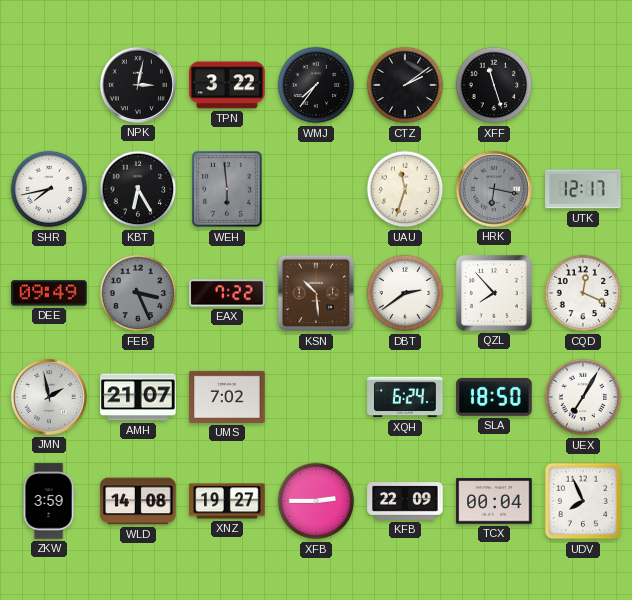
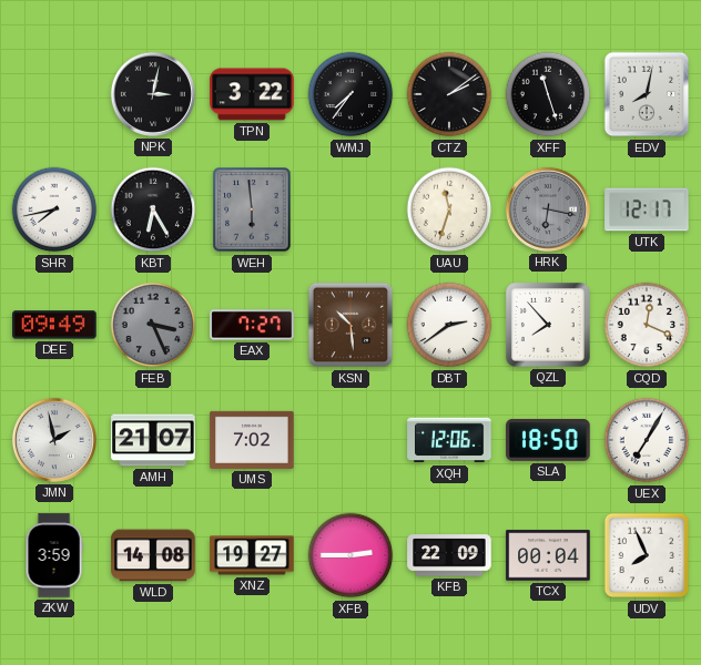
EDV: none -> 8:02 (647, 94)
EAX: 7:22 -> 7:27 (252, 325)
XQH: 6:24 -> 12:06 (449, 440)
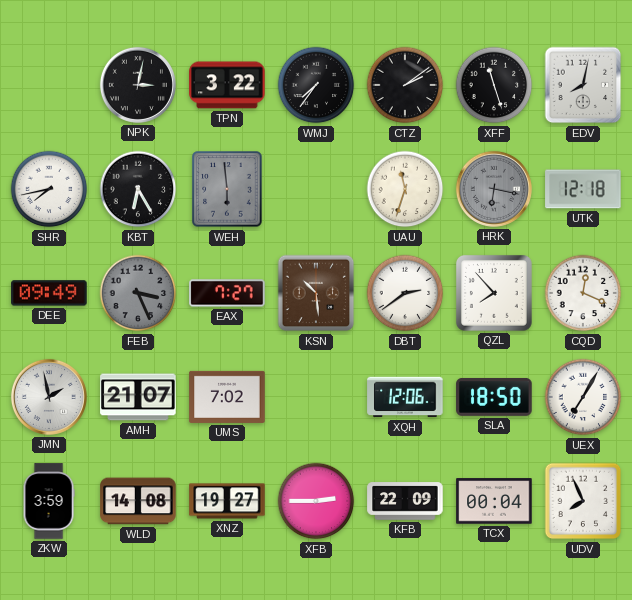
UTK: 12:17 -> 12:18 (583, 189)
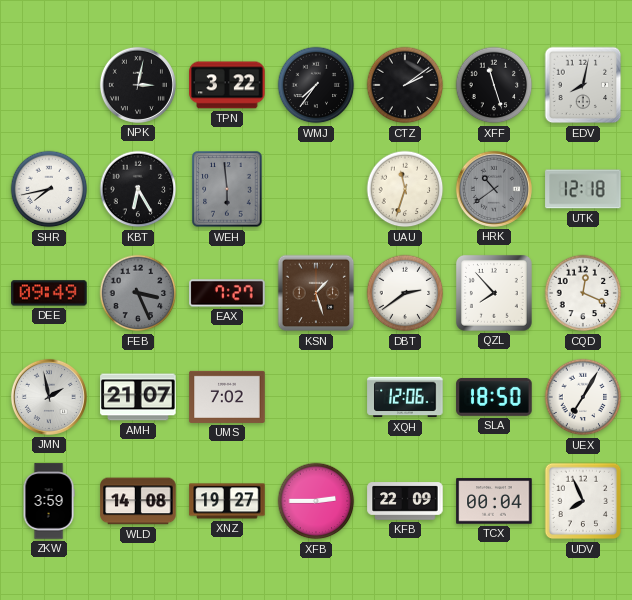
HRK: 6:17 -> 10:39 (494, 189)
KSN: 10:29 -> 1:27 (316, 293)
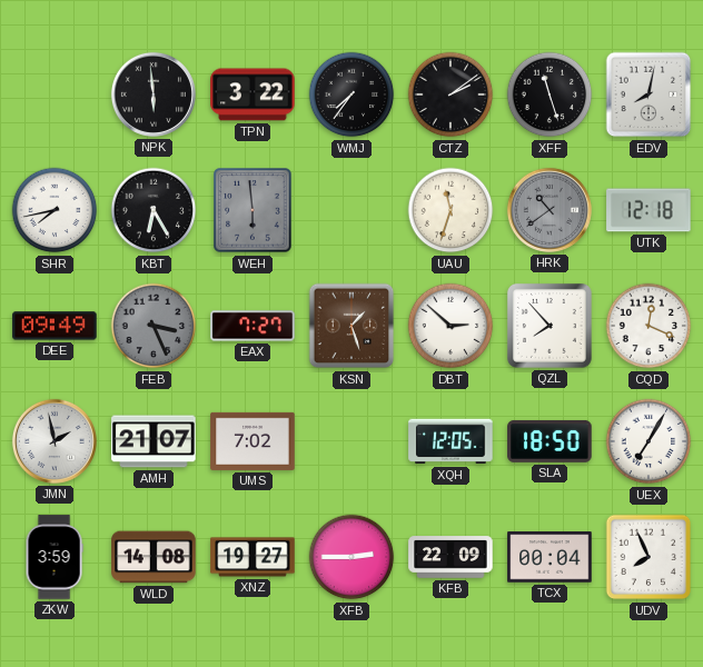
NPK: 3:02 -> 5:59 (154, 94)
DBT: 2:39 -> 2:52 (450, 326)
XQH: 12:06 -> 12:05 (450, 441)
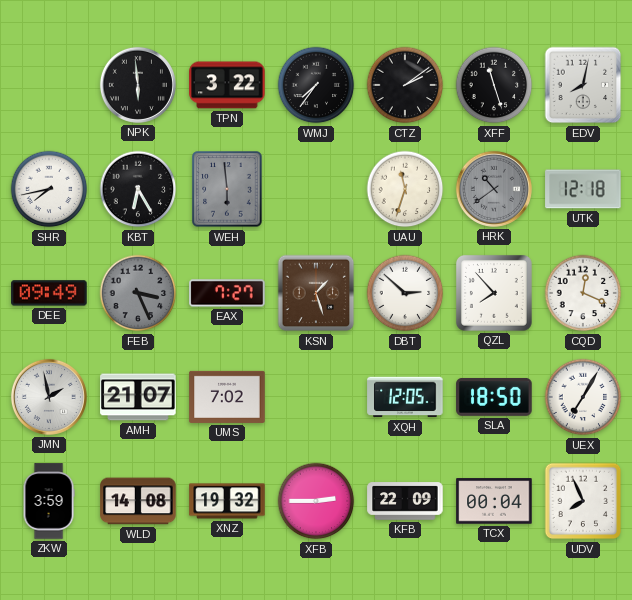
XNZ: 19:27 -> 19:32 (227, 501)
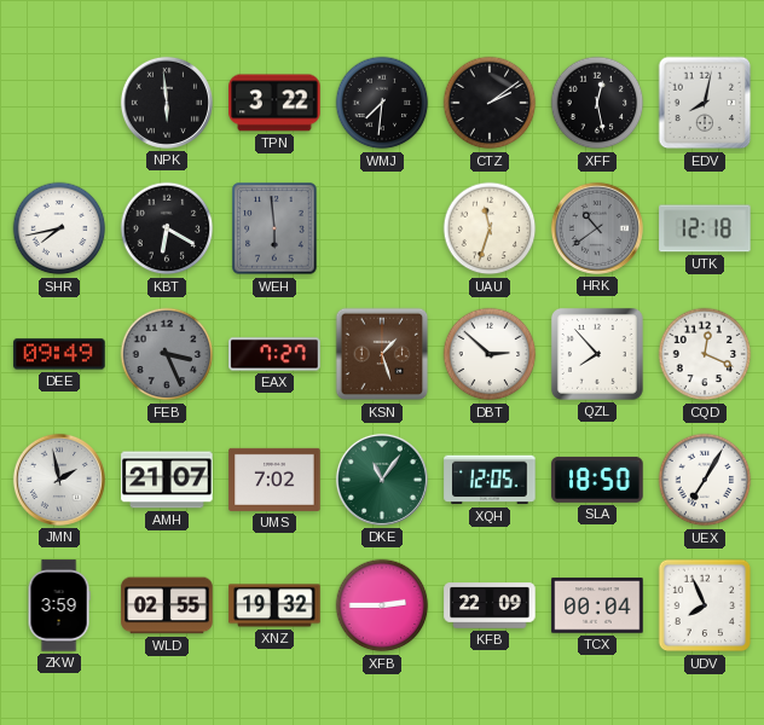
WMJ: 7:36 -> 7:31 (382, 103)
XFF: 11:27 -> 12:28 (597, 103)
KBT: 6:25 -> 6:20 (167, 228)
DKE: none -> 11:06 (382, 480)
WLD: 14:08 -> 02:55 (167, 605)
